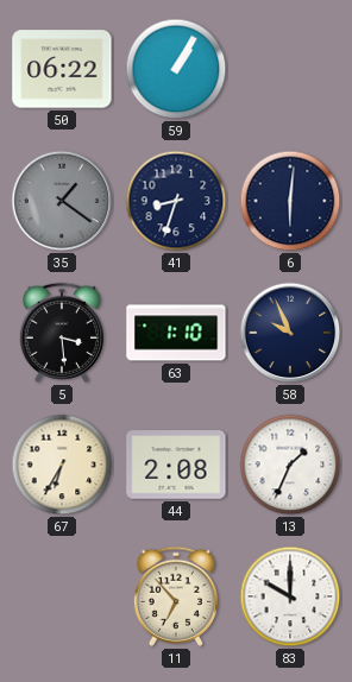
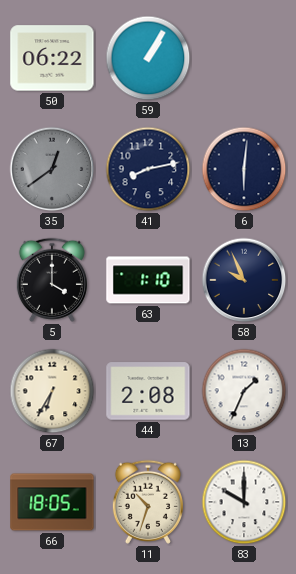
35: 1:21 -> 12:39 (52, 169)
41: 8:33 -> 8:13 (148, 169)
5: 3:29 -> 4:00 (52, 280)
66: none -> 18:05 (52, 502)
11: 6:53 -> 10:33 (148, 502)
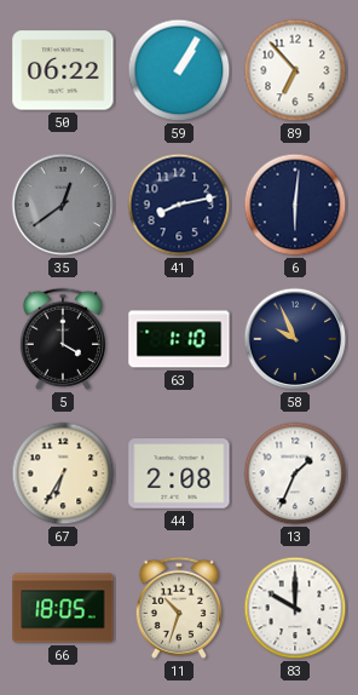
89: none -> 6:53 (295, 70)
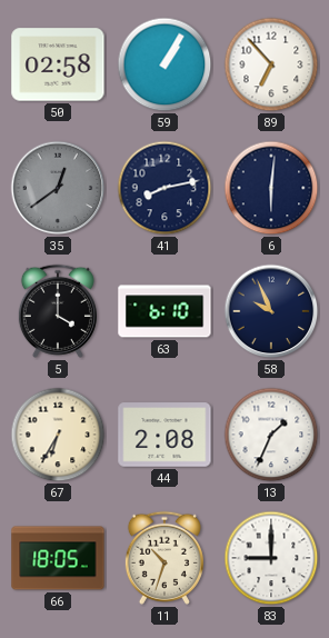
50: 06:22 -> 02:58 (58, 64)
63: 1:10 -> 6:10 (164, 311)
83: 10:00 -> 9:00 (271, 558)
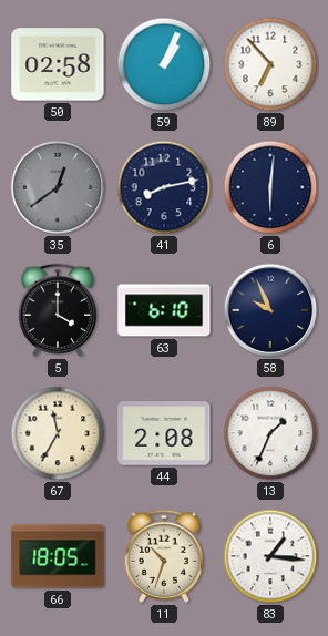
59: 1:05 -> 1:04 (164, 64)
67: 6:35 -> 11:35 (58, 433)
83: 9:00 -> 1:16 (270, 556)
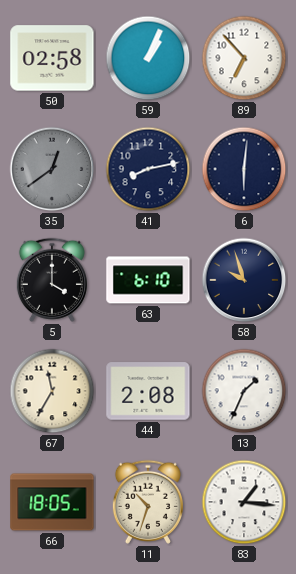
58: 9:56 -> 9:57 (244, 280)
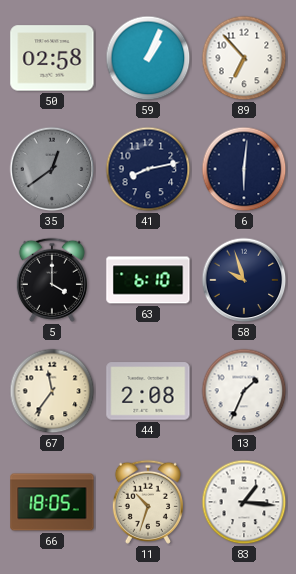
67: 11:35 -> 11:36 (52, 391)
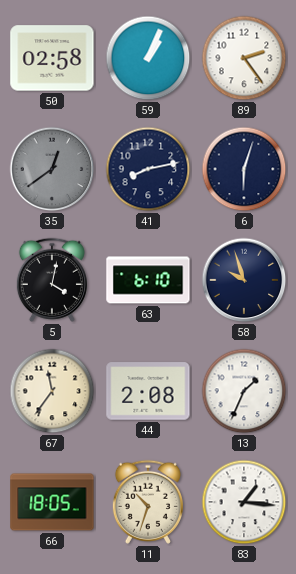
89: 6:53 -> 2:24 (244, 58)
6: 6:01 -> 6:03 (244, 169)
5: 4:00 -> 4:02 (52, 280)
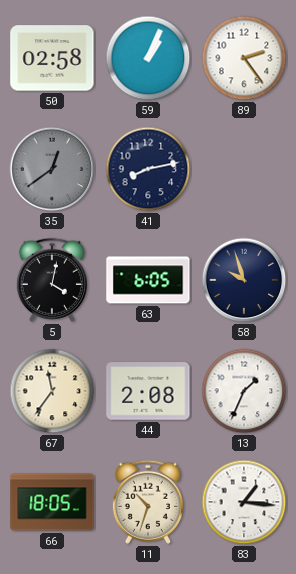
6: 6:03 -> none (244, 169)
63: 6:10 -> 6:05 (148, 280)
